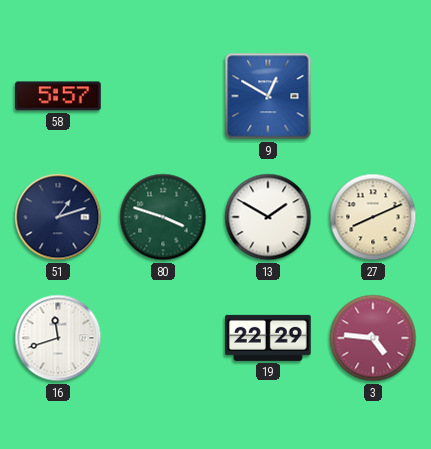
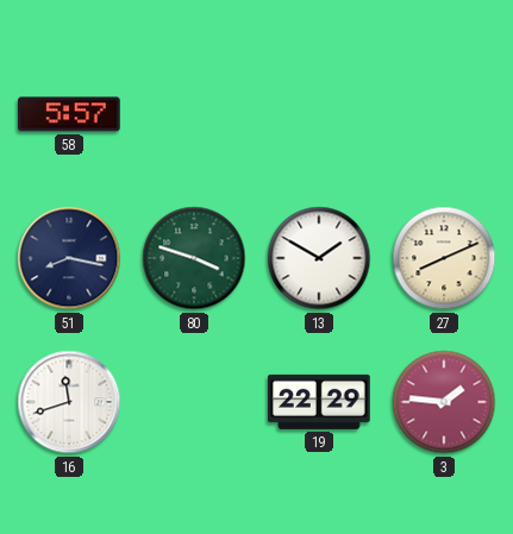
9: 12:50 -> none (268, 96)
51: 1:12 -> 8:17 (69, 258)
3: 4:46 -> 1:46 (444, 402)
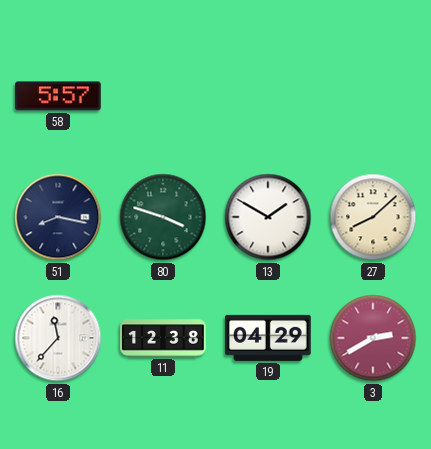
27: 8:11 -> 8:08 (373, 217)
16: 11:42 -> 11:37 (58, 338)
11: none -> 12:38 (163, 338)
19: 22:29 -> 04:29 (269, 338)
3: 1:46 -> 2:40 (373, 338)
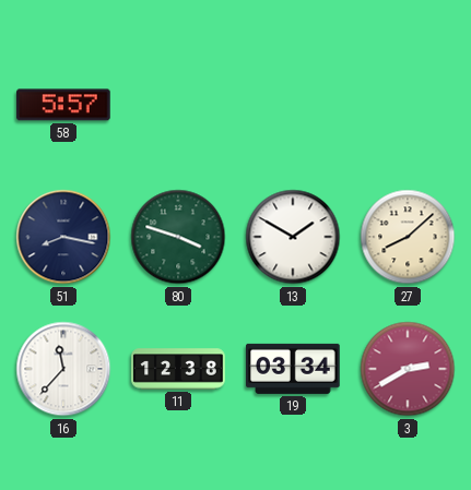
19: 04:29 -> 03:34 (294, 369)
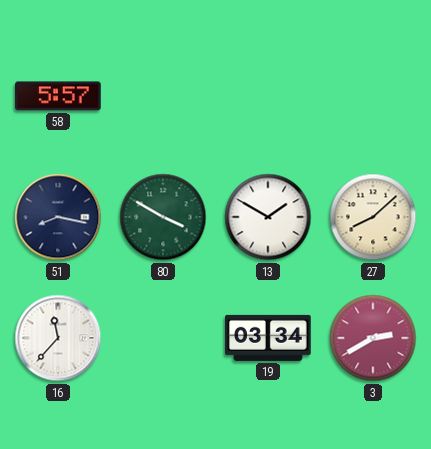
80: 3:48 -> 3:50 (163, 217)
11: 12:38 -> none (178, 369)
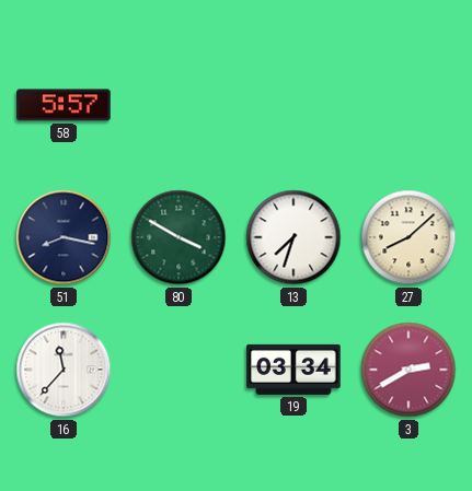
13: 1:50 -> 7:33 (293, 237)
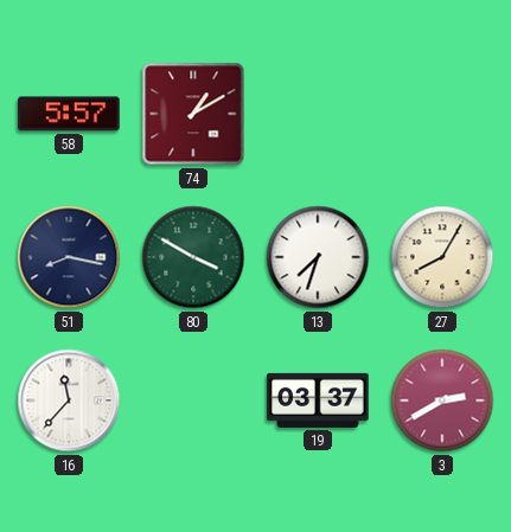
74: none -> 1:10 (193, 114)
27: 8:08 -> 8:05 (442, 257)
19: 03:34 -> 03:37 (319, 400)
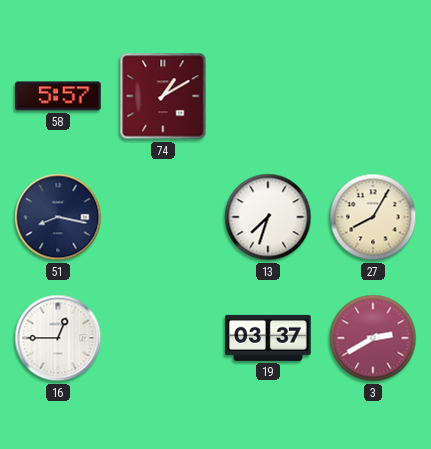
80: 3:50 -> none (193, 257)
16: 11:37 -> 12:45 (58, 338)
